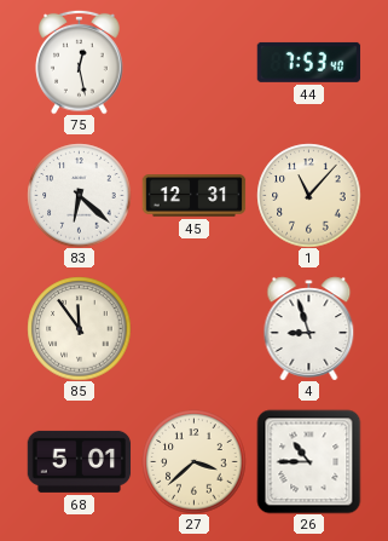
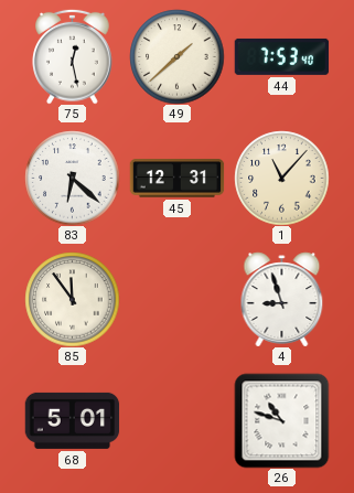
49: none -> 1:38 (176, 56)
27: 3:38 -> none (193, 461)
26: 10:45 -> 10:48 (281, 420)
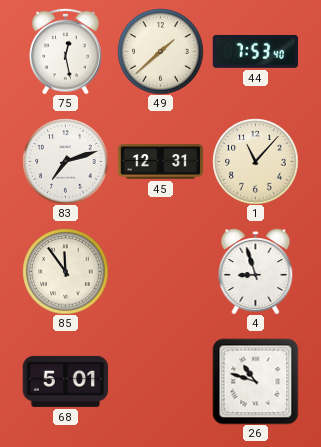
83: 6:22 -> 7:12 (65, 161)
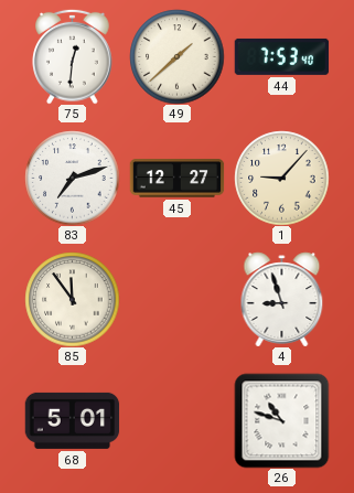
75: 12:28 -> 12:31 (73, 56)
45: 12:31 -> 12:27 (176, 179)
1: 11:07 -> 9:07 (281, 178)
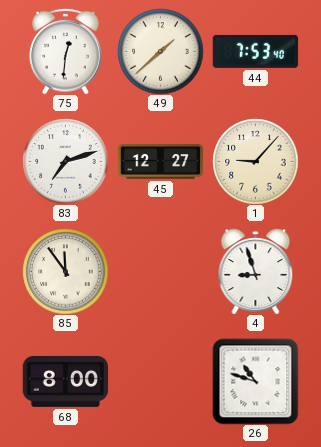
68: 5:01 -> 8:00 (65, 381)
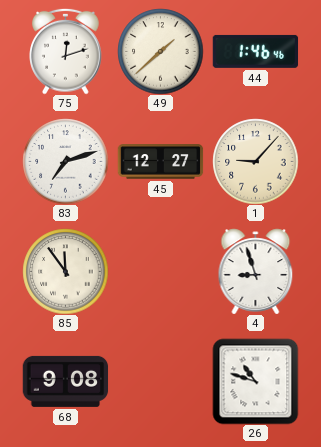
75: 12:31 -> 12:12 (66, 51)
44: 7:53 -> 1:46 (255, 51)
68: 8:00 -> 9:08 (65, 381)
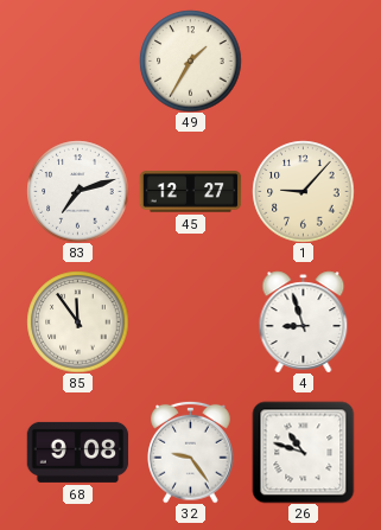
75: 12:12 -> none (66, 51)
49: 1:38 -> 1:35 (190, 60)
44: 1:46 -> none (255, 51)
32: none -> 9:24 (191, 452)
